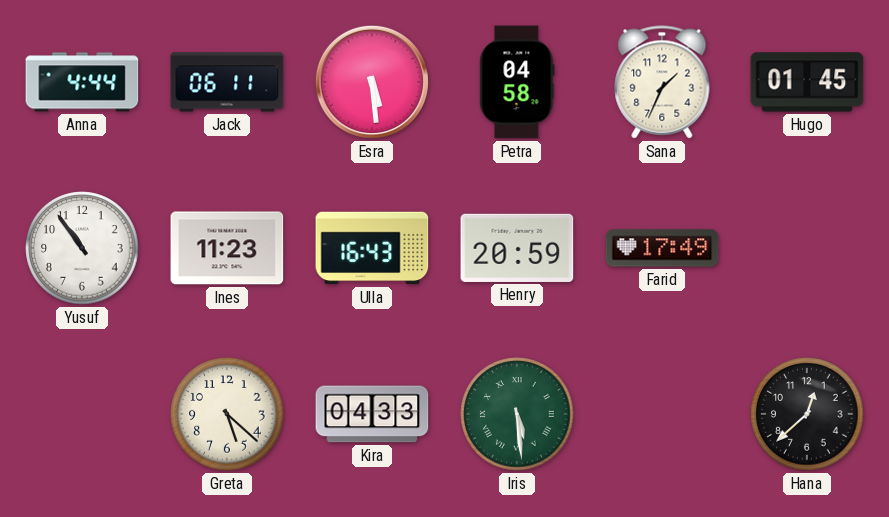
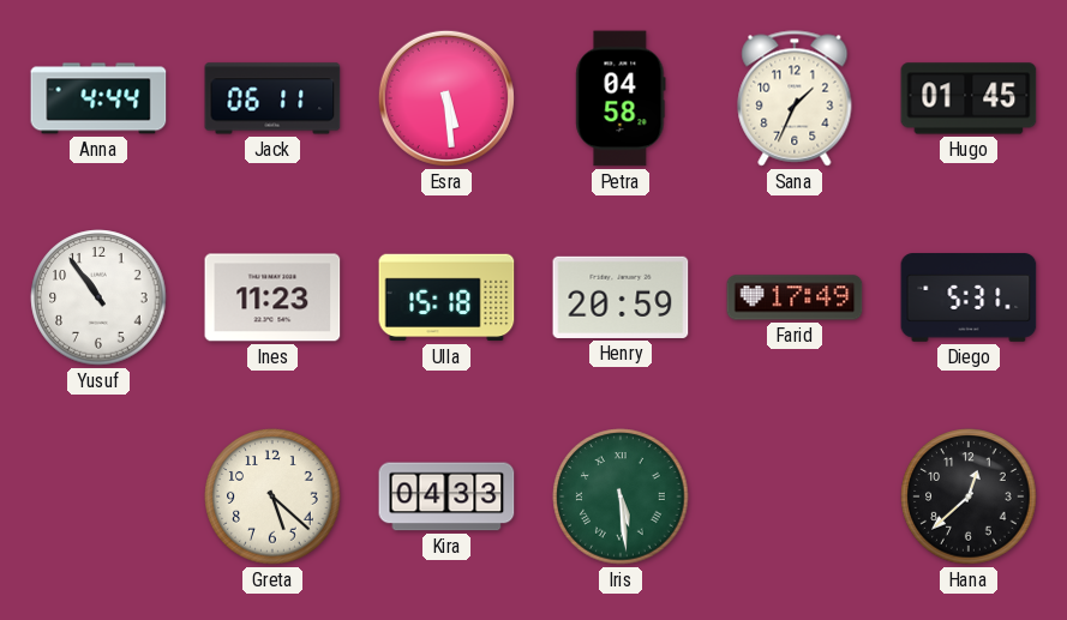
Ulla: 16:43 -> 15:18 (446, 297)
Diego: none -> 5:31 (969, 297)
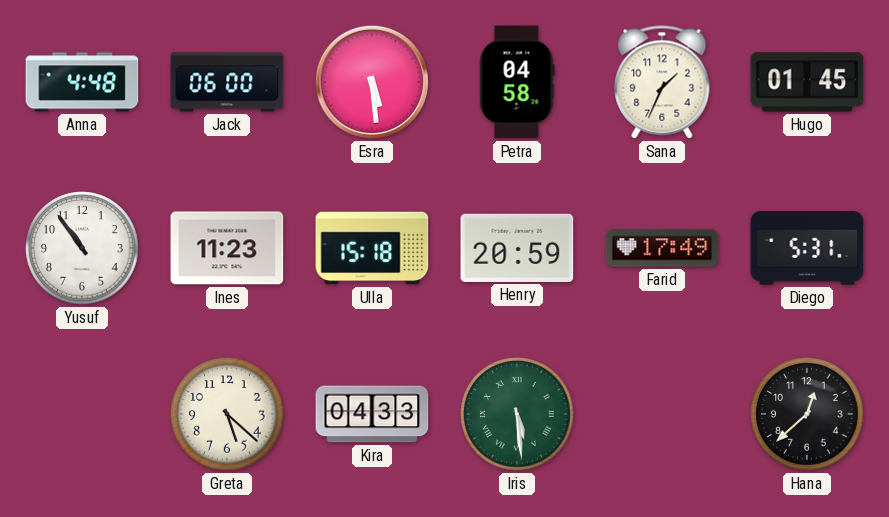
Anna: 4:44 -> 4:48 (82, 82)
Jack: 06:11 -> 06:00 (227, 82)
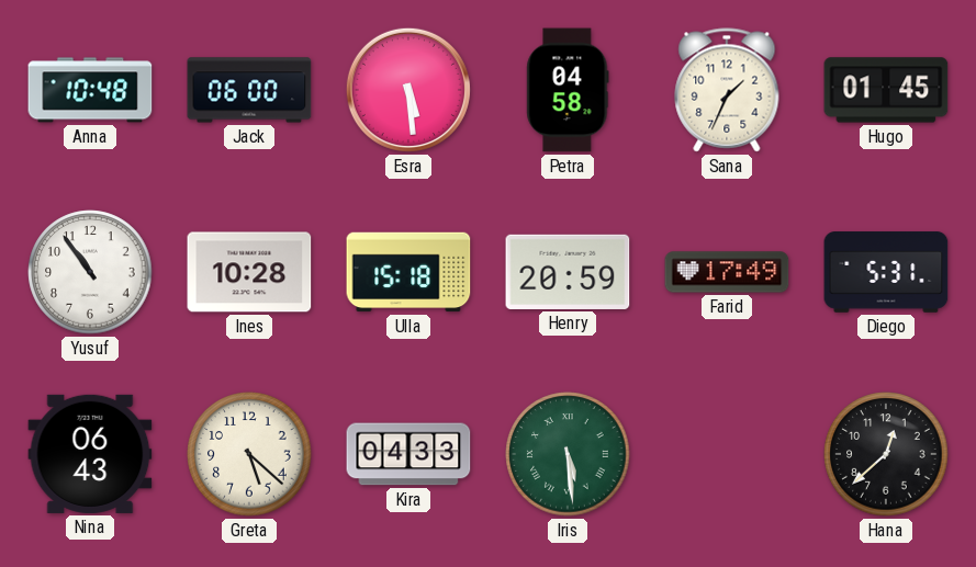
Anna: 4:48 -> 10:48 (90, 90)
Ines: 11:23 -> 10:28 (249, 272)
Nina: none -> 06:43 (90, 454)
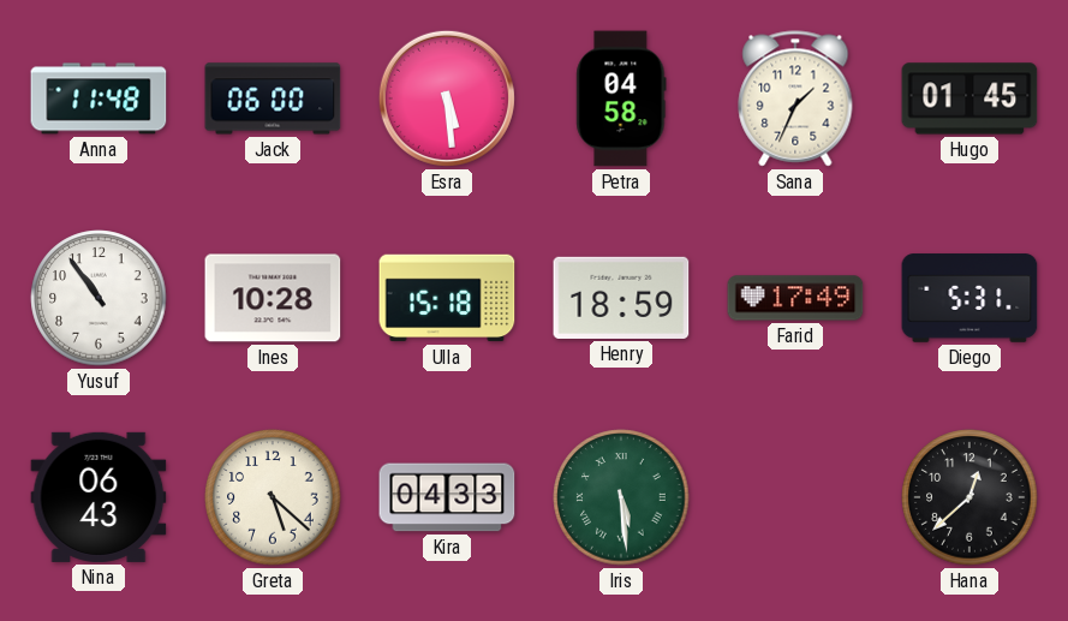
Anna: 10:48 -> 11:48 (99, 98)
Henry: 20:59 -> 18:59 (621, 298)
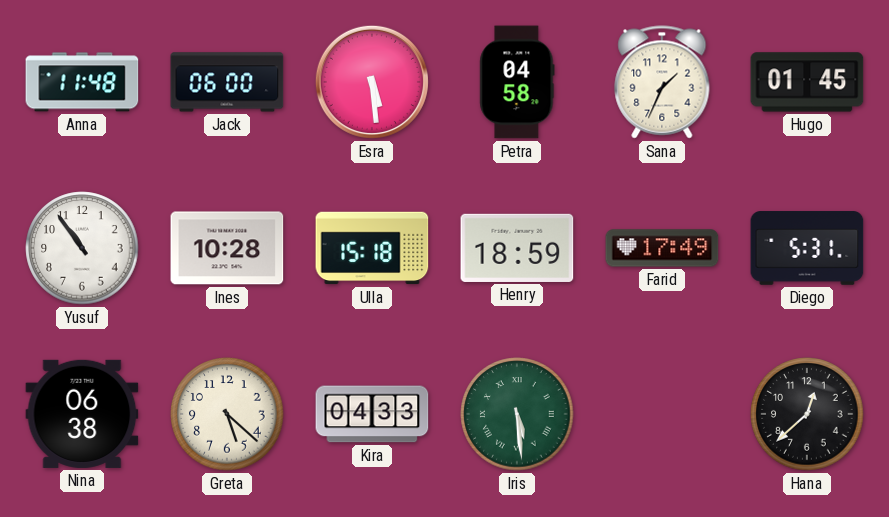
Nina: 06:43 -> 06:38 (82, 414)
